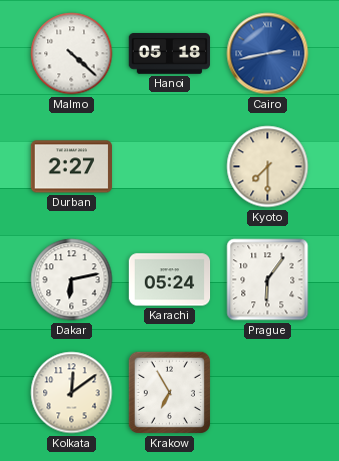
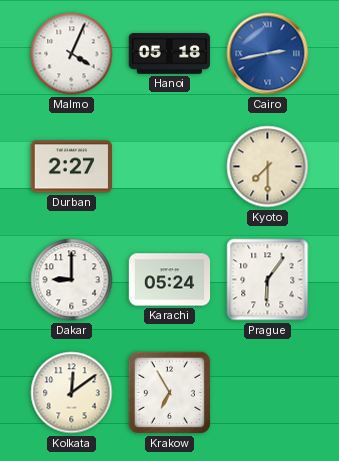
Malmo: 4:22 -> 4:04 (72, 54)
Dakar: 6:13 -> 9:00 (72, 280)
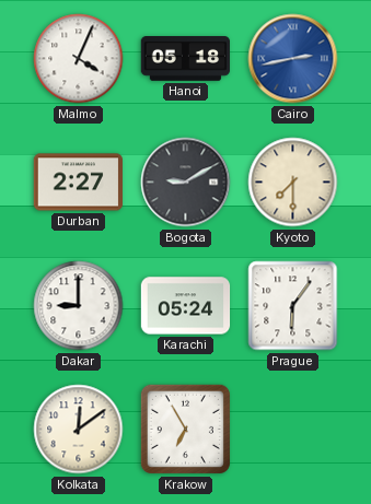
Bogota: none -> 9:10 (186, 183)
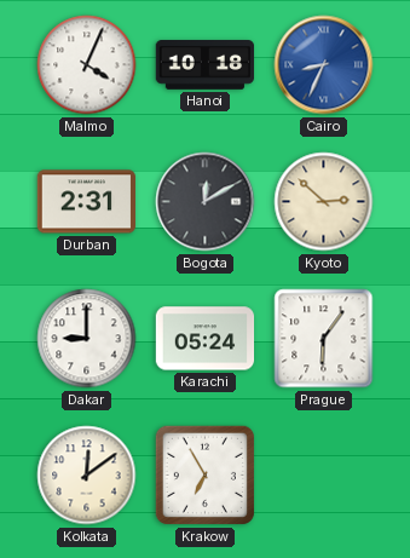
Hanoi: 05:18 -> 10:18 (206, 65)
Cairo: 2:43 -> 8:34 (324, 65)
Durban: 2:27 -> 2:31 (86, 202)
Bogota: 9:10 -> 12:10 (206, 202)
Kyoto: 7:30 -> 2:52 (324, 202)
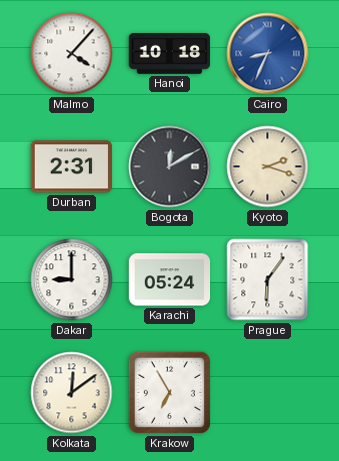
Malmo: 4:04 -> 4:07 (72, 54)
Kyoto: 2:52 -> 2:18 (268, 167)
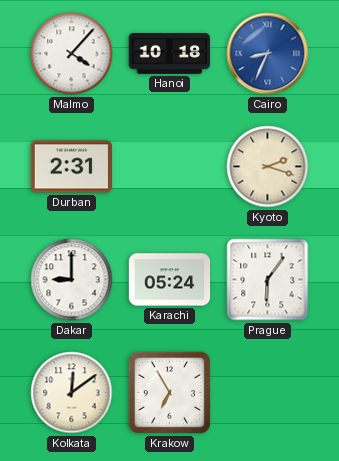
Bogota: 12:10 -> none (170, 167)
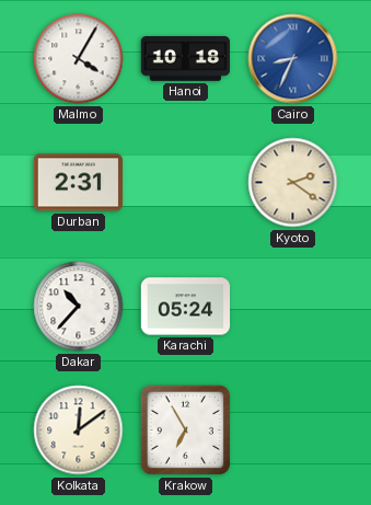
Malmo: 4:07 -> 4:05 (79, 59)
Kyoto: 2:18 -> 2:21 (293, 183)
Dakar: 9:00 -> 10:37 (79, 307)
Prague: 6:06 -> none (268, 280)
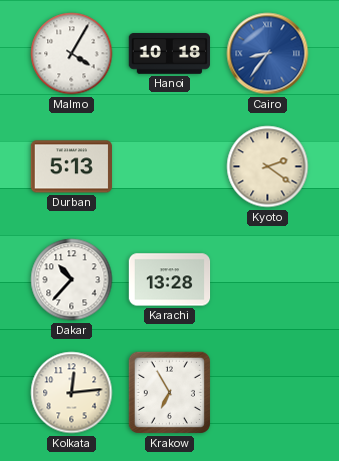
Cairo: 8:34 -> 8:36 (268, 54)
Durban: 2:31 -> 5:13 (71, 167)
Karachi: 05:24 -> 13:28 (170, 280)
Kolkata: 12:09 -> 12:14 (72, 393)
